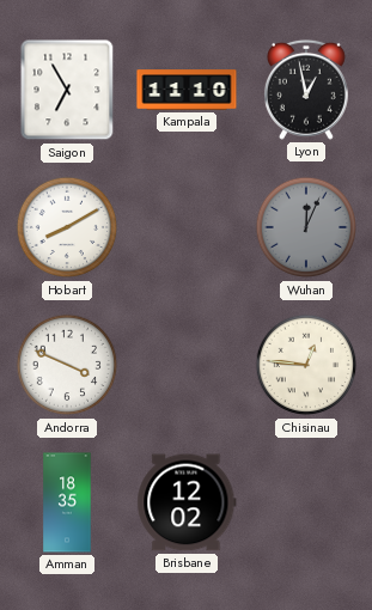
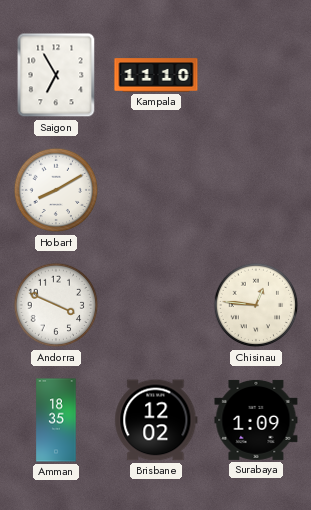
Lyon: 12:58 -> none (306, 90)
Wuhan: 12:04 -> none (306, 227)
Surabaya: none -> 1:09 (256, 420)
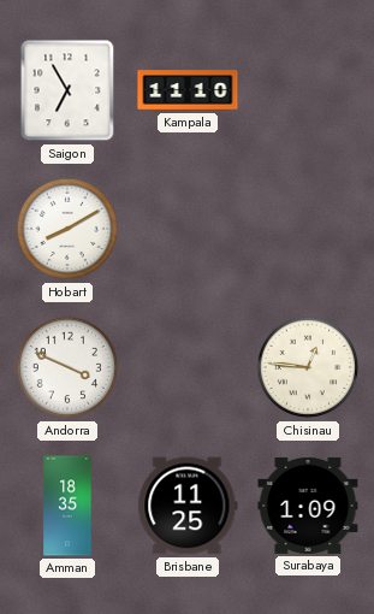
Brisbane: 12:02 -> 11:25 (188, 506)
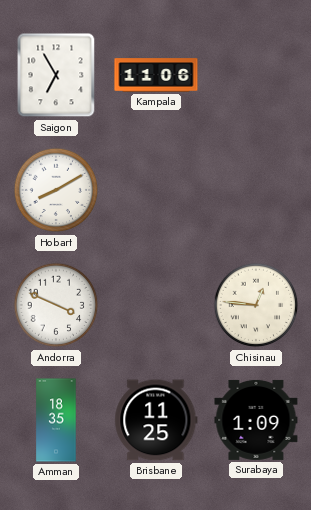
Kampala: 11:10 -> 11:06 (156, 75)
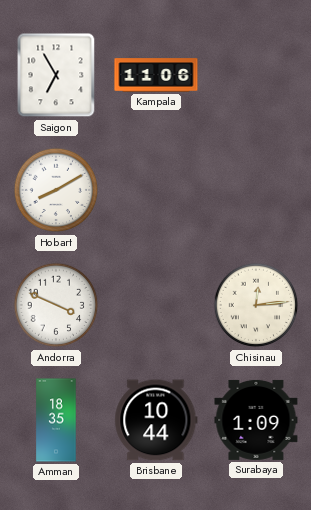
Chisinau: 12:46 -> 12:14 (256, 305)
Brisbane: 11:25 -> 10:44 (156, 420)
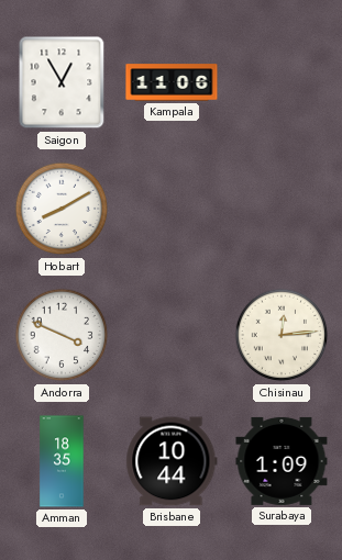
Saigon: 6:55 -> 12:55 (62, 82)
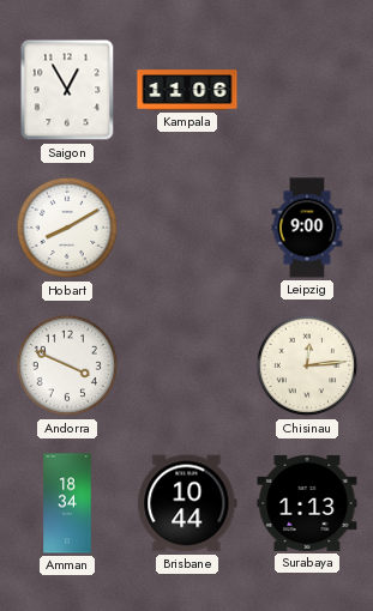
Leipzig: none -> 9:00 (307, 228)
Amman: 18:35 -> 18:34 (67, 503)
Surabaya: 1:09 -> 1:13 (307, 503)
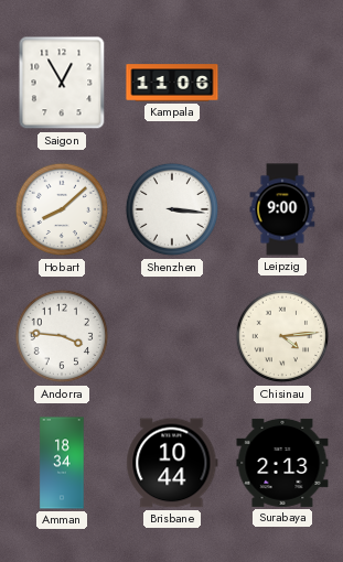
Hobart: 8:10 -> 8:08 (62, 209)
Shenzhen: none -> 3:16 (172, 209)
Andorra: 3:49 -> 3:46 (62, 336)
Chisinau: 12:14 -> 4:14 (282, 336)
Surabaya: 1:13 -> 2:13 (282, 463)
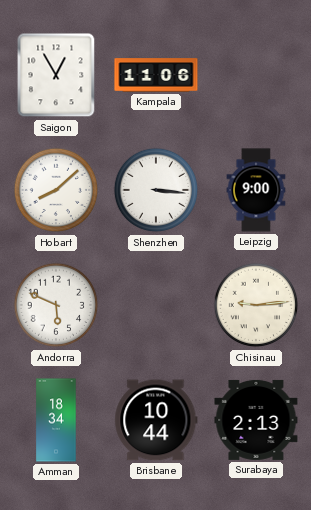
Andorra: 3:46 -> 5:49 (56, 305)
Chisinau: 4:14 -> 9:14 (256, 305)
